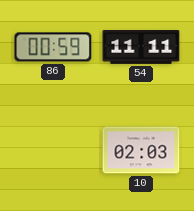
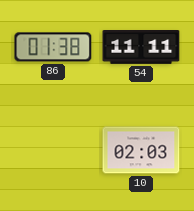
86: 00:59 -> 01:38 (53, 47)
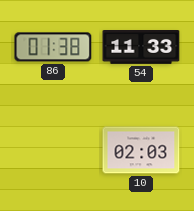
54: 11:11 -> 11:33 (141, 48)
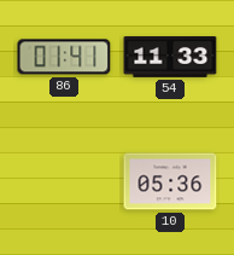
86: 01:38 -> 01:41 (64, 57)
10: 02:03 -> 05:36 (170, 181)
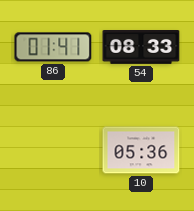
54: 11:33 -> 08:33 (141, 48)
